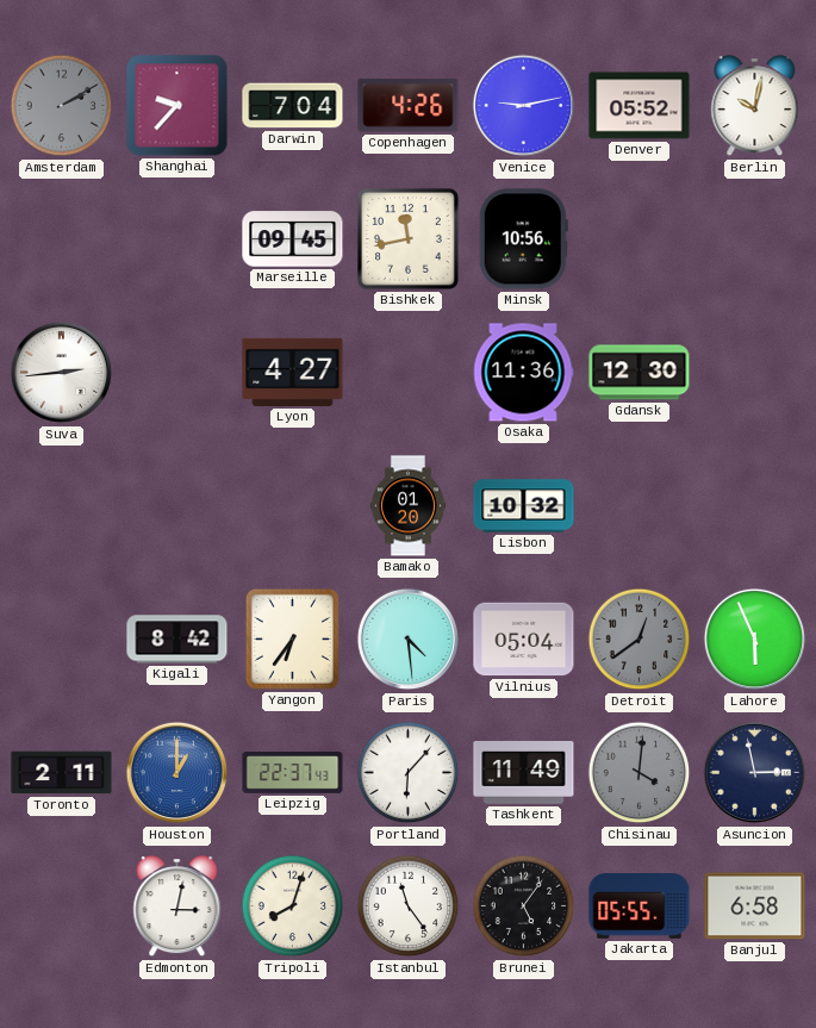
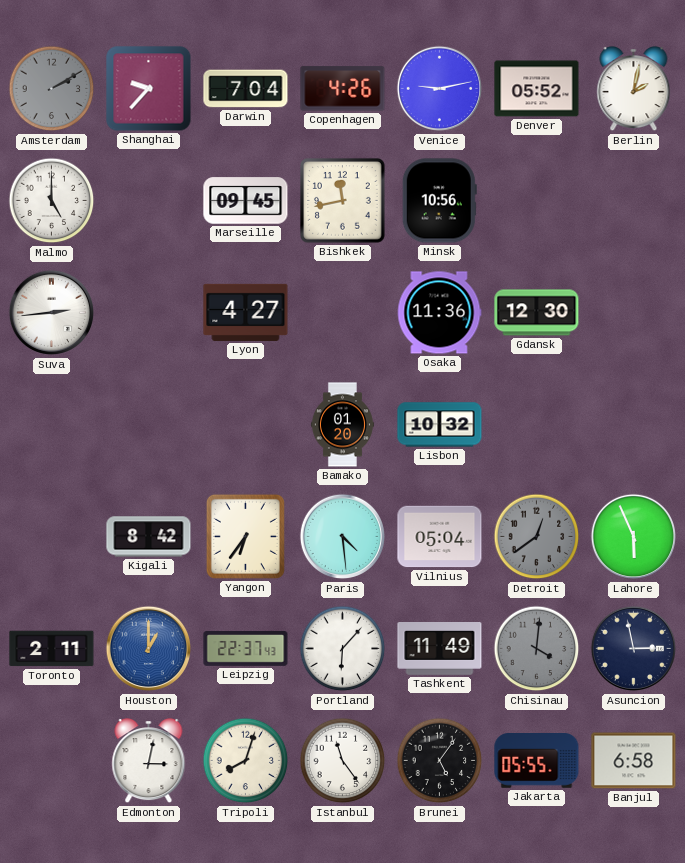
Berlin: 10:02 -> 2:02 (634, 90)
Malmo: none -> 5:00 (52, 201)
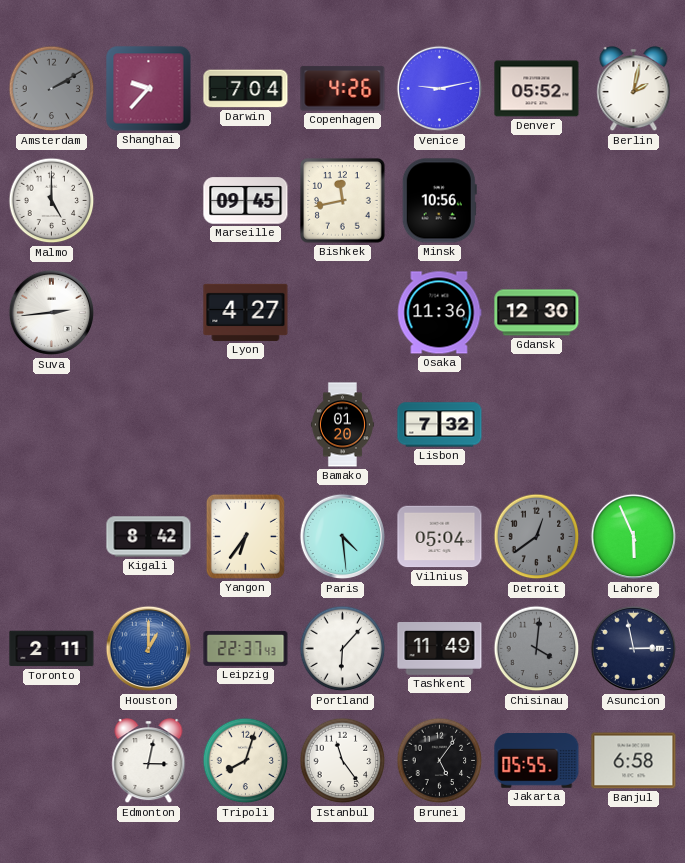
Lisbon: 10:32 -> 7:32 (440, 425)
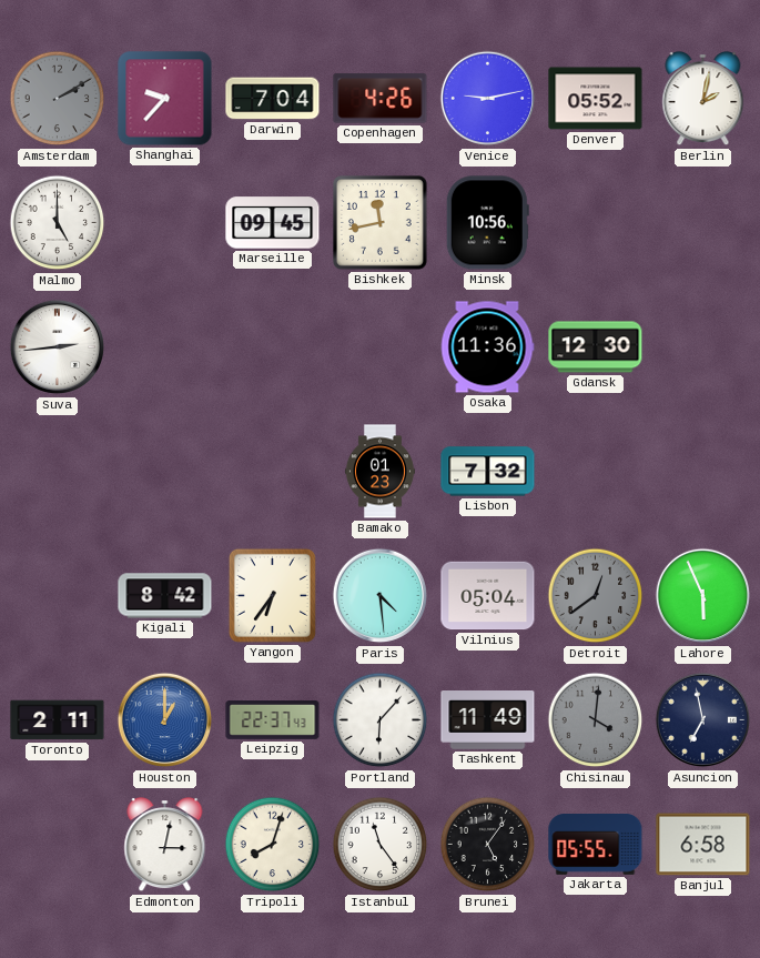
Lyon: 4:27 -> none (246, 312)
Bamako: 01:20 -> 01:23 (379, 472)
Asuncion: 2:58 -> 6:58 (703, 720)
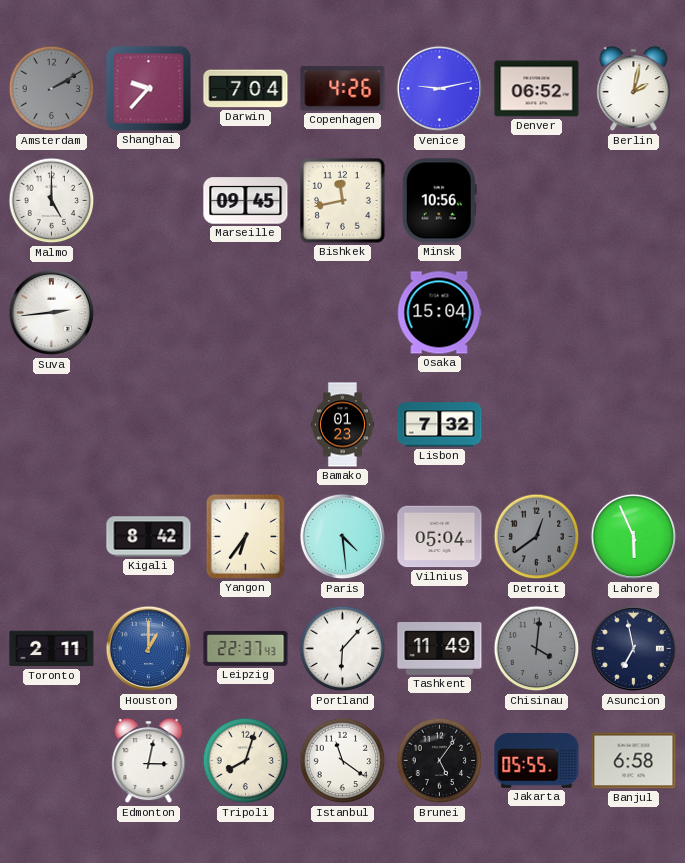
Denver: 05:52 -> 06:52 (537, 89)
Osaka: 11:36 -> 15:04 (439, 313)
Gdansk: 12:30 -> none (596, 347)
Istanbul: 11:24 -> 11:21 (343, 761)
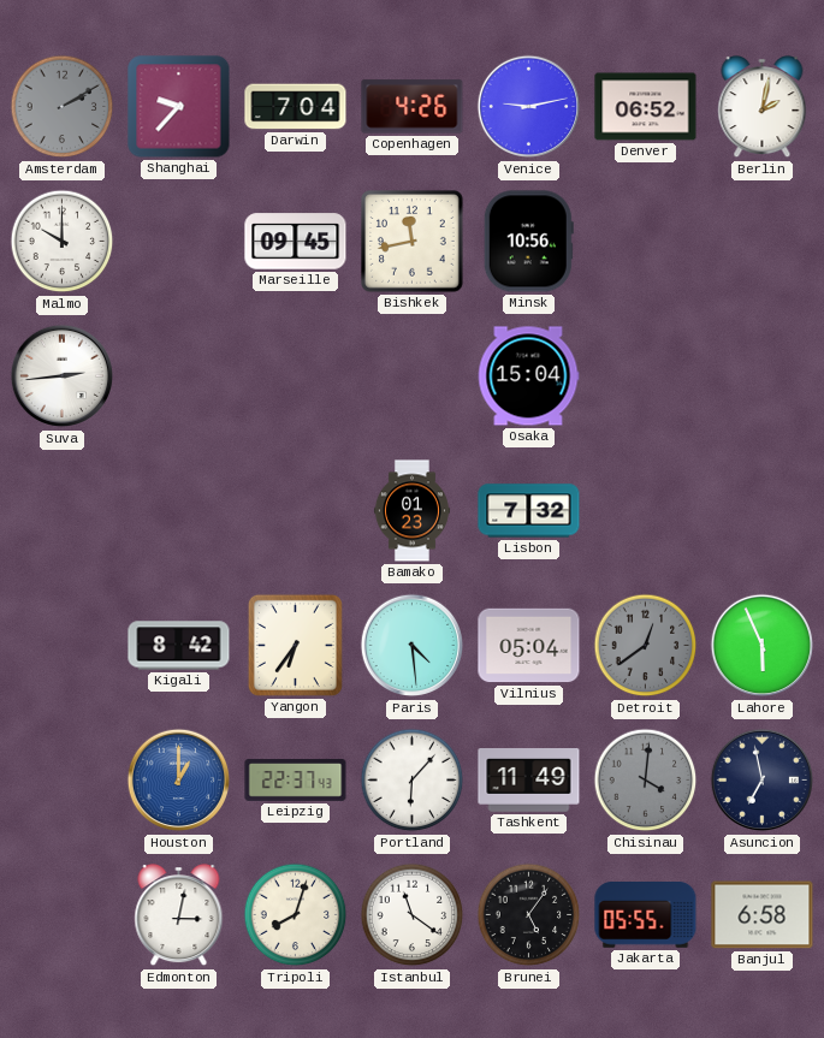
Malmo: 5:00 -> 10:00 (63, 242)
Toronto: 2:11 -> none (52, 649)
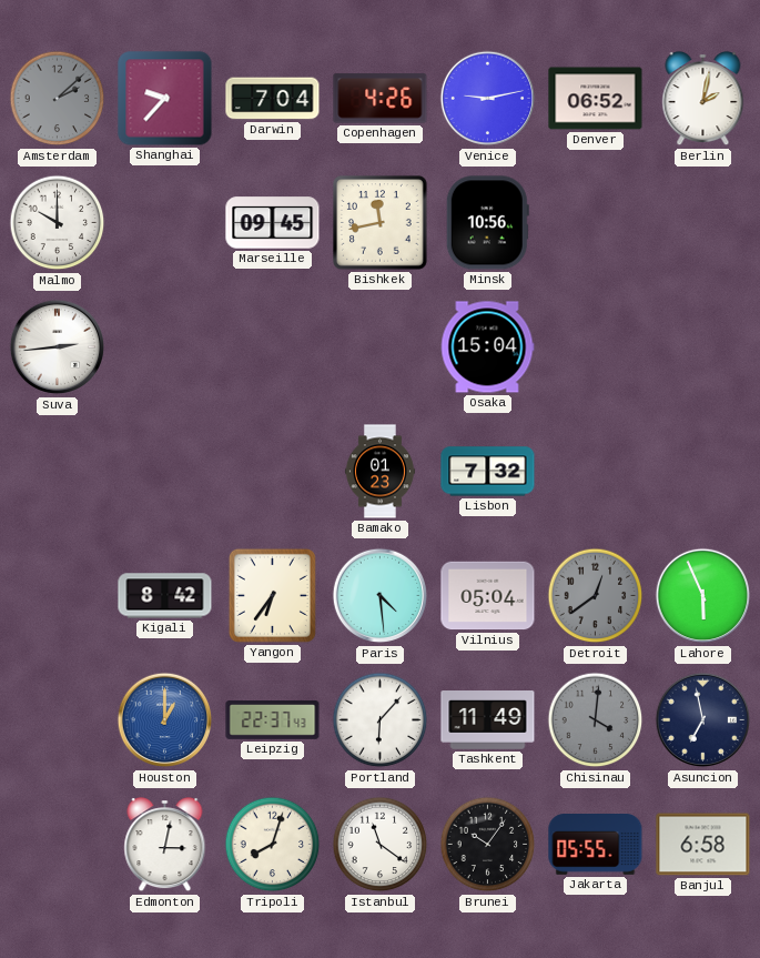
Amsterdam: 2:10 -> 2:08 (58, 99)
Brunei: 5:06 -> 10:06 (488, 845)
